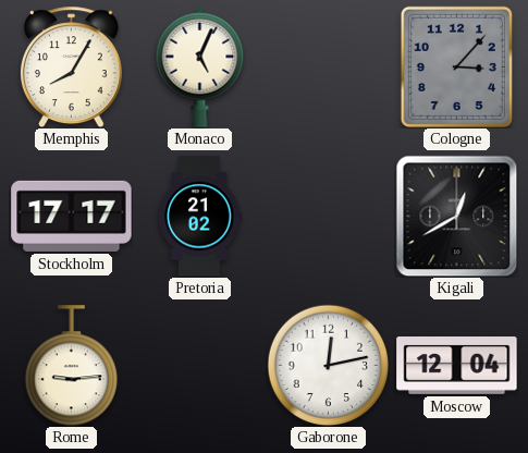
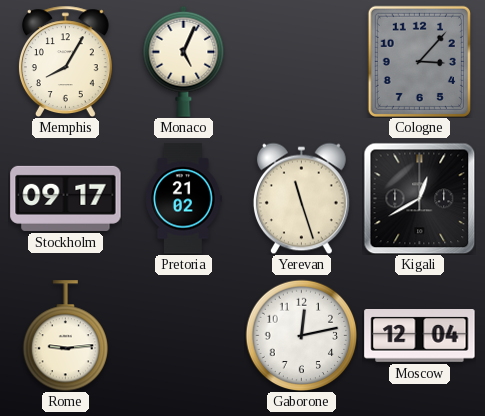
Stockholm: 17:17 -> 09:17 (66, 198)
Yerevan: none -> 11:27 (301, 198)
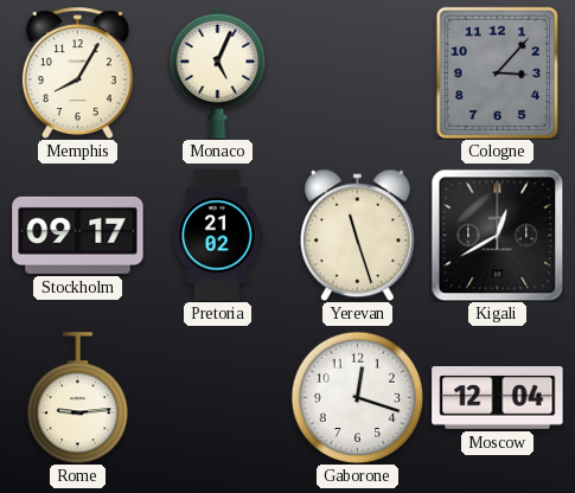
Gaborone: 12:13 -> 12:18 (357, 397)
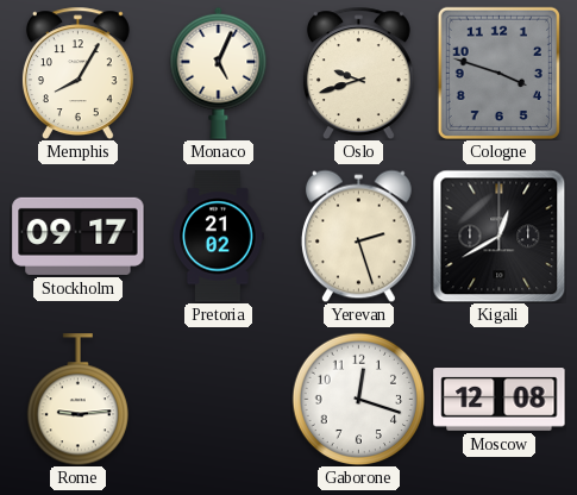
Oslo: none -> 9:42 (358, 73)
Cologne: 3:07 -> 3:48 (498, 73)
Yerevan: 11:27 -> 2:27 (358, 236)
Moscow: 12:04 -> 12:08 (500, 400)
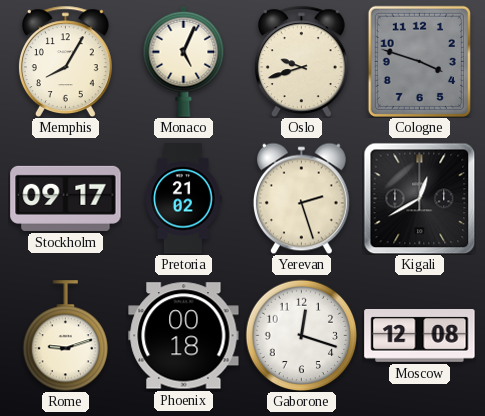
Rome: 9:14 -> 9:12 (65, 336)
Phoenix: none -> 00:18 (184, 336)
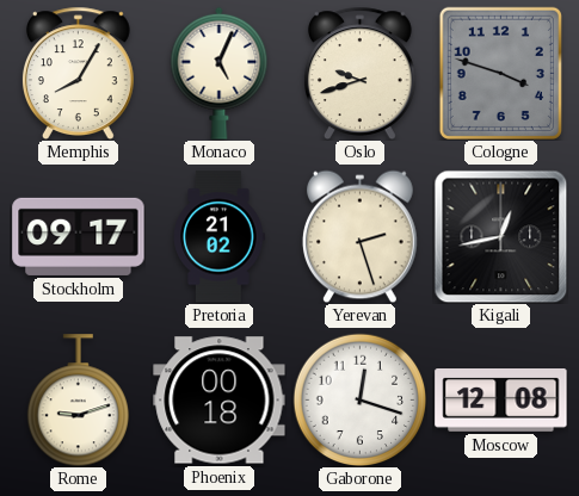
Kigali: 12:40 -> 12:43 (500, 236)
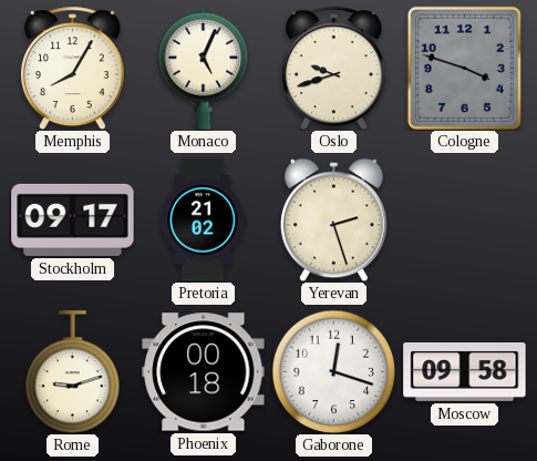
Kigali: 12:43 -> none (500, 236)
Moscow: 12:08 -> 09:58 (465, 372)
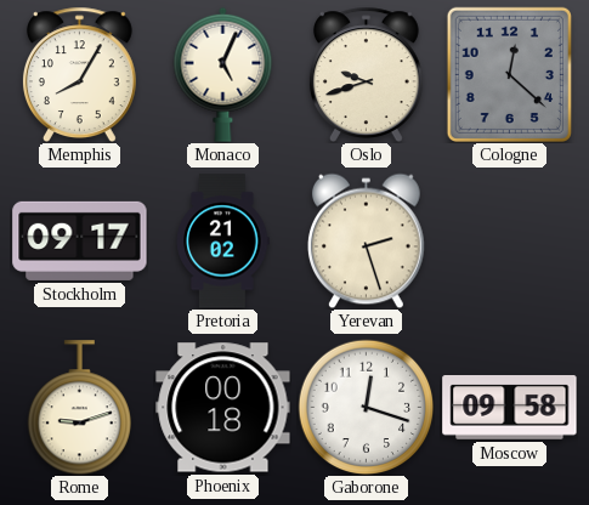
Cologne: 3:48 -> 12:22 (509, 74)
